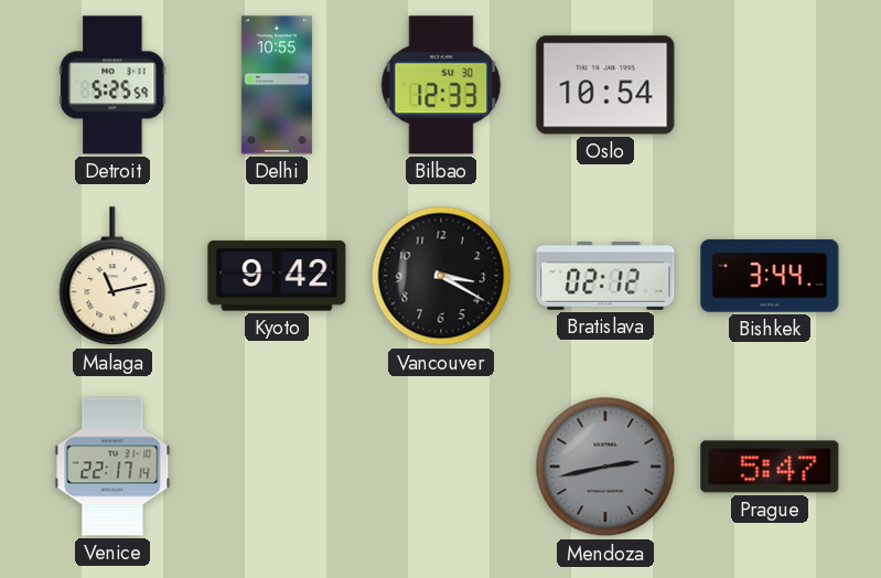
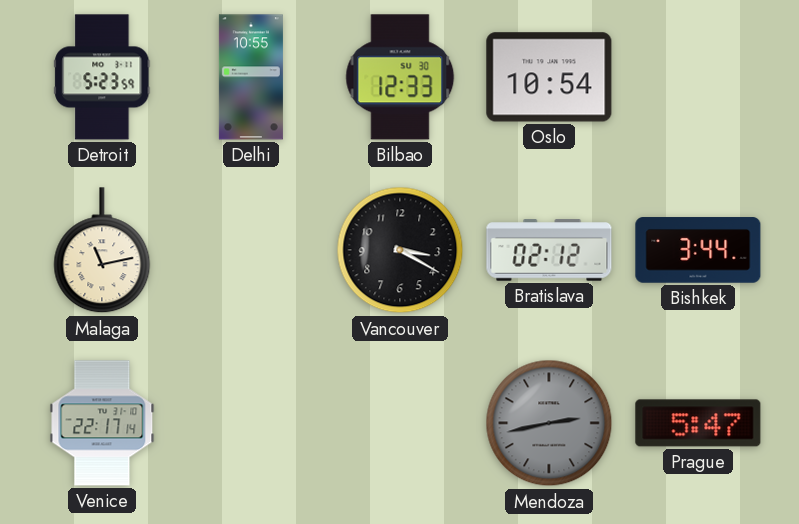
Detroit: 5:25 -> 5:23 (102, 77)
Kyoto: 9:42 -> none (277, 276)
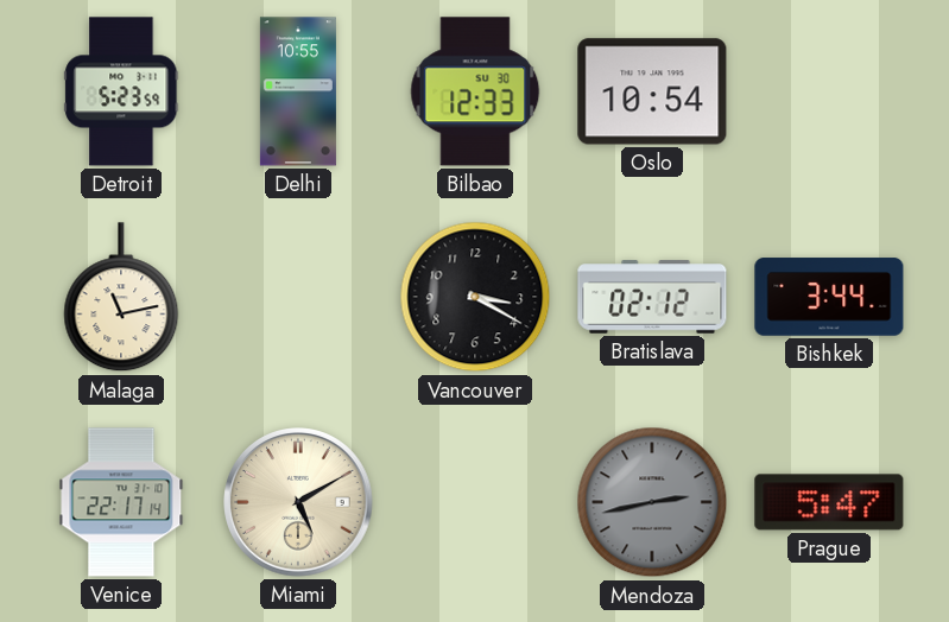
Miami: none -> 5:10 (298, 502)
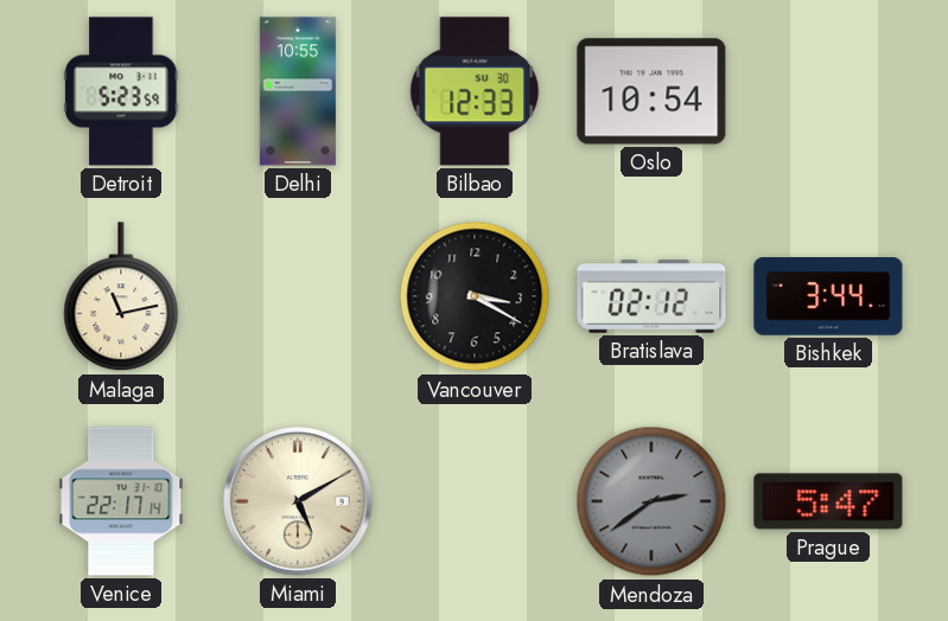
Mendoza: 2:43 -> 2:39 (651, 501)
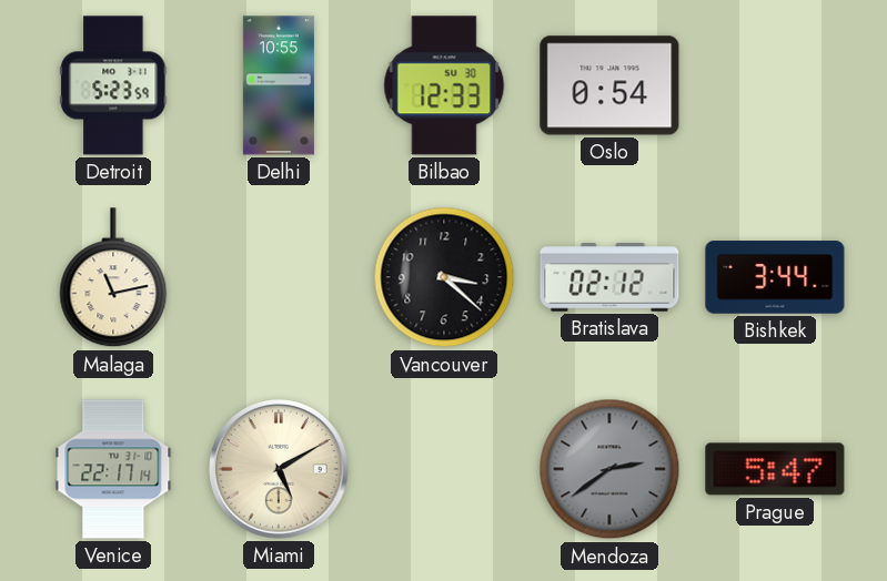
Oslo: 10:54 -> 0:54 (609, 85)
Vancouver: 3:20 -> 3:22 (444, 277)
